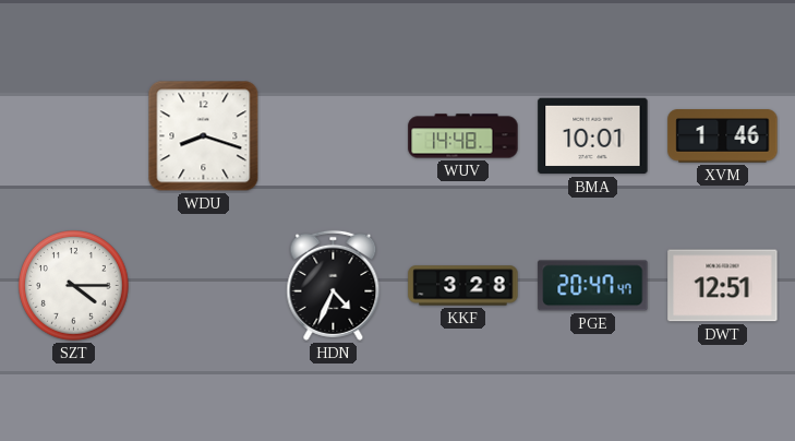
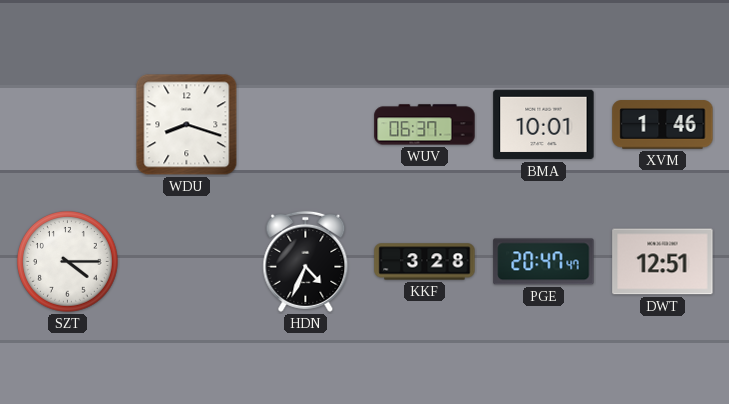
WUV: 14:48 -> 06:37 (425, 125)
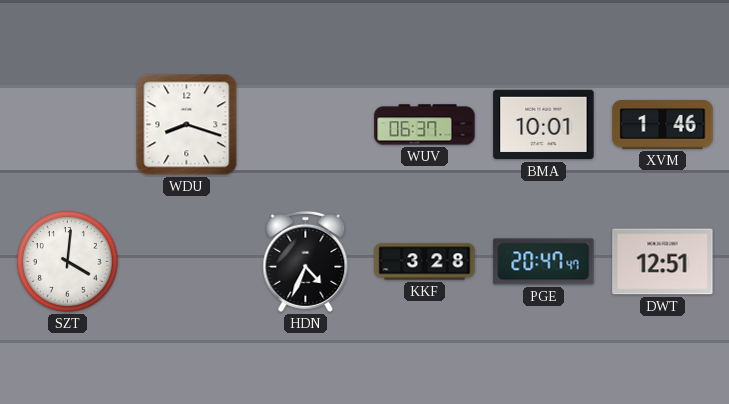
SZT: 4:15 -> 4:01 (68, 262)
